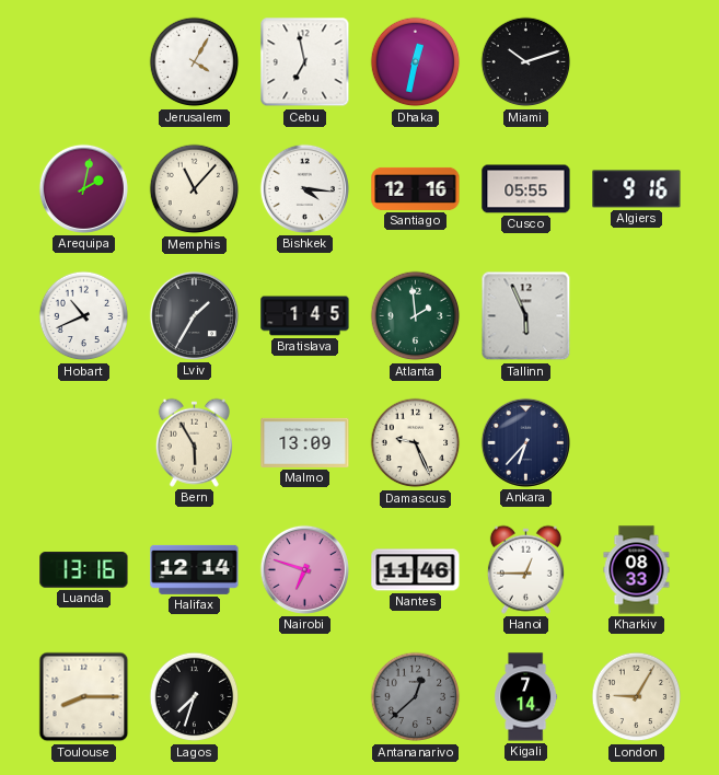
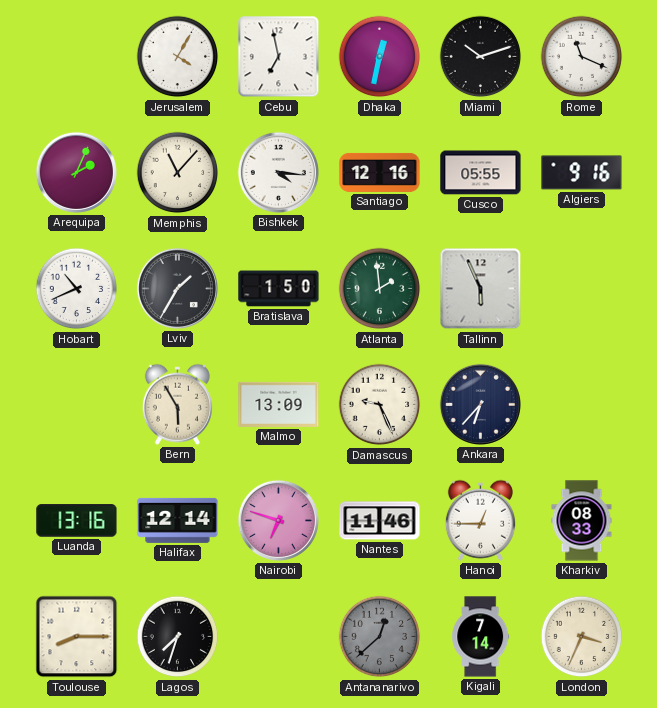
Rome: none -> 11:19 (582, 57)
Arequipa: 2:02 -> 2:04 (76, 172)
Bratislava: 1:45 -> 1:50 (279, 289)
London: 9:05 -> 3:34 (582, 637)
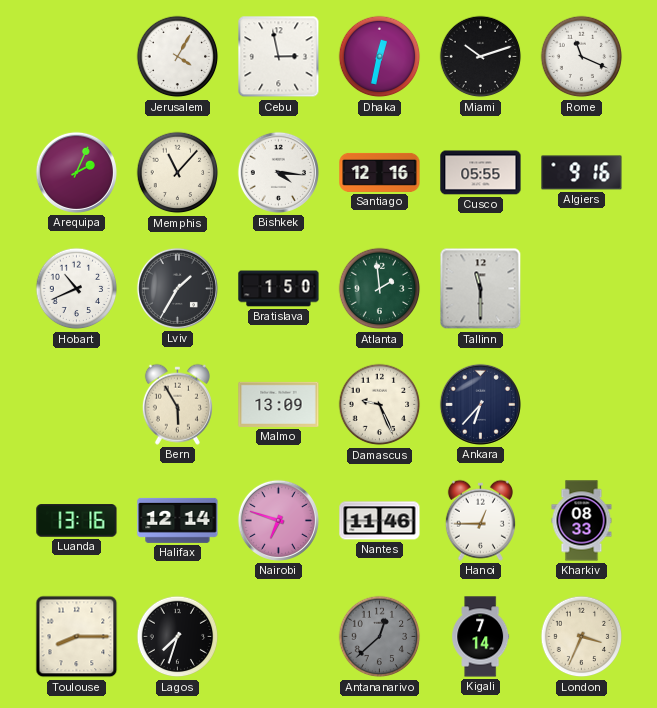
Cebu: 6:58 -> 2:58 (279, 57)
Tallinn: 5:56 -> 11:30 (481, 289)
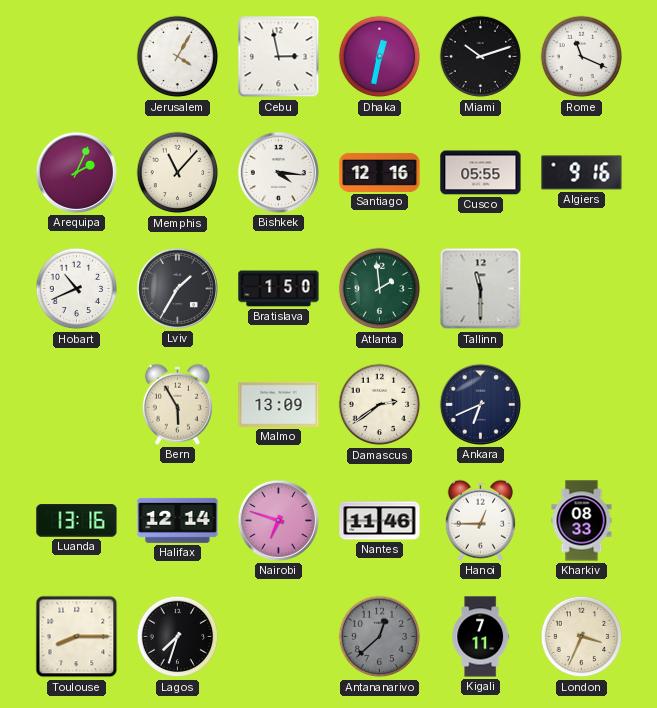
Damascus: 9:26 -> 2:39 (380, 405)
Ankara: 6:37 -> 6:41 (480, 404)
Kigali: 7:14 -> 7:11 (481, 637)
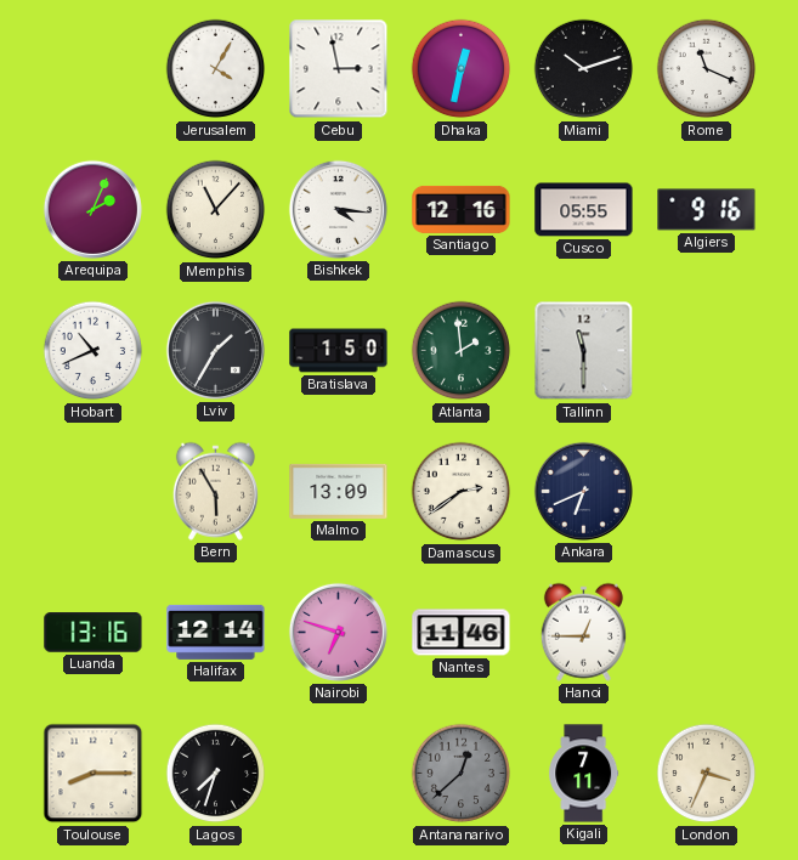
Kharkiv: 08:33 -> none (582, 521)
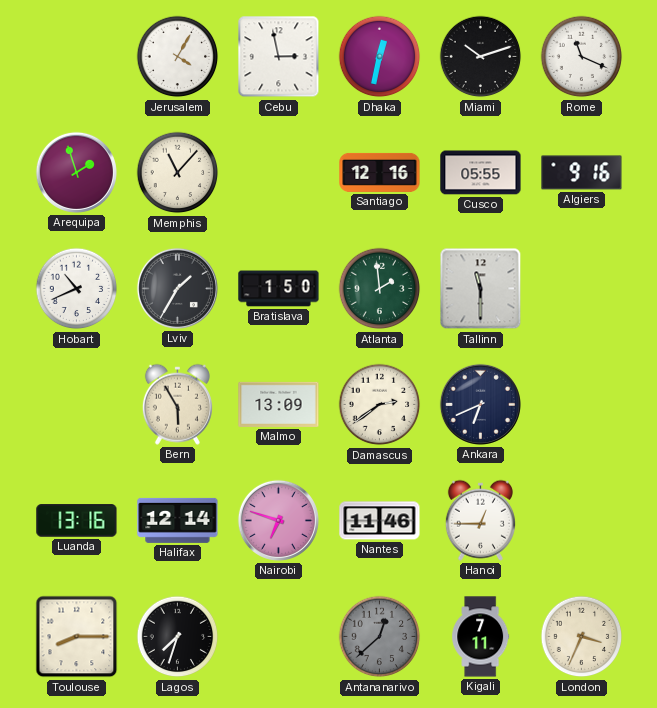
Arequipa: 2:04 -> 1:57 (76, 172)
Bishkek: 4:16 -> none (338, 209)
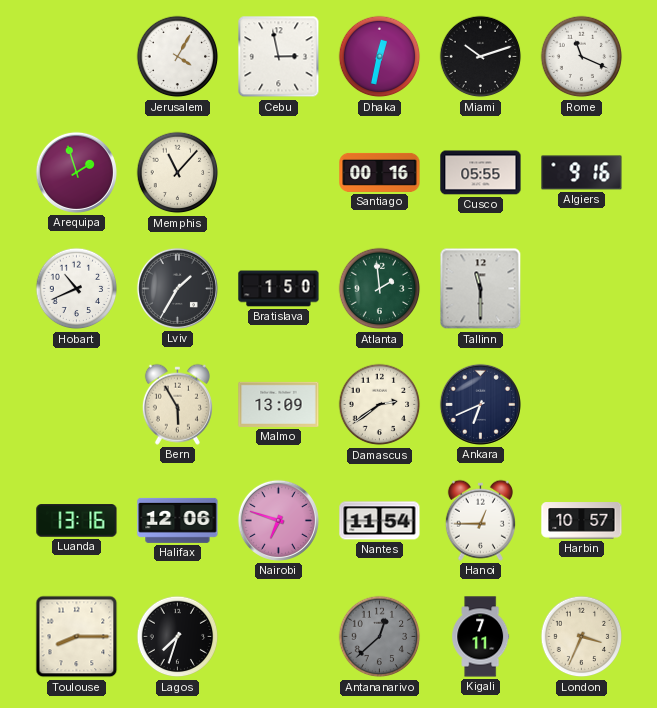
Santiago: 12:16 -> 00:16 (380, 172)
Halifax: 12:14 -> 12:06 (178, 520)
Nantes: 11:46 -> 11:54 (380, 521)
Harbin: none -> 10:57 (582, 521)
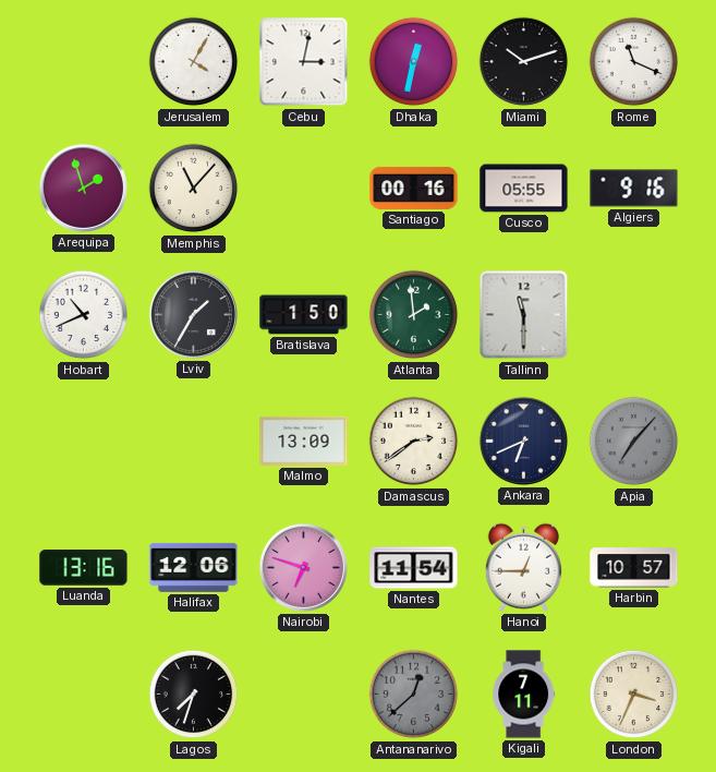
Cebu: 2:58 -> 3:02 (304, 62)
Bern: 5:55 -> none (177, 404)
Apia: none -> 7:07 (634, 442)
Toulouse: 8:15 -> none (77, 637)
